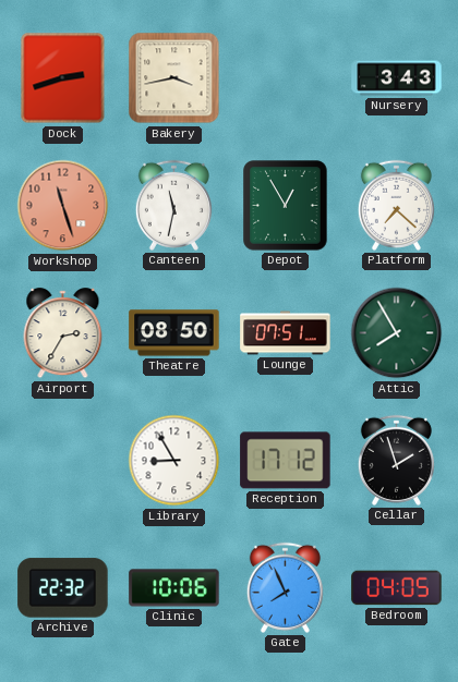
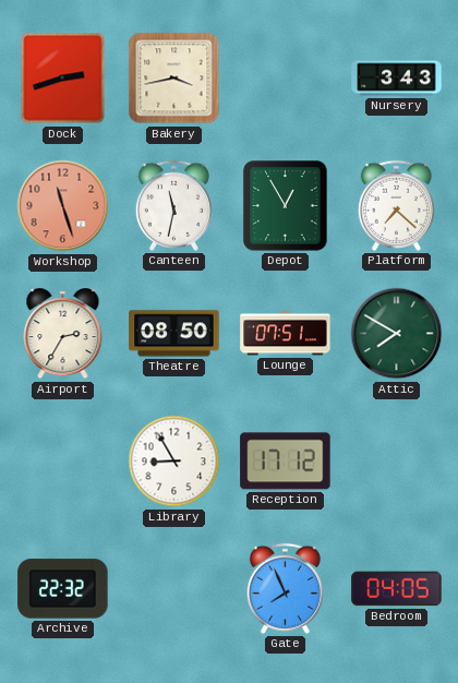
Attic: 7:55 -> 7:50 (397, 334)
Cellar: 1:57 -> none (396, 460)
Clinic: 10:06 -> none (174, 588)
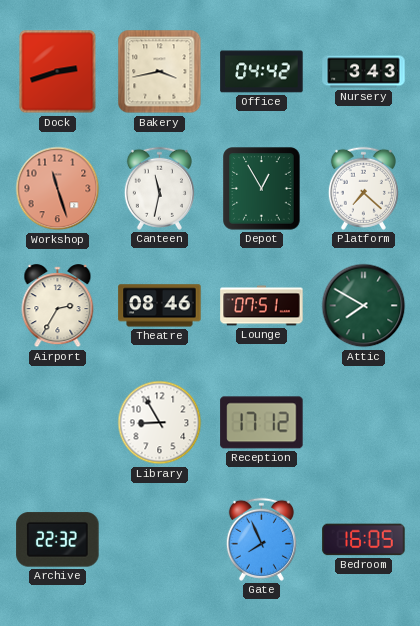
Office: none -> 04:42 (262, 72)
Theatre: 08:50 -> 08:46 (160, 306)
Bedroom: 04:05 -> 16:05 (364, 540)
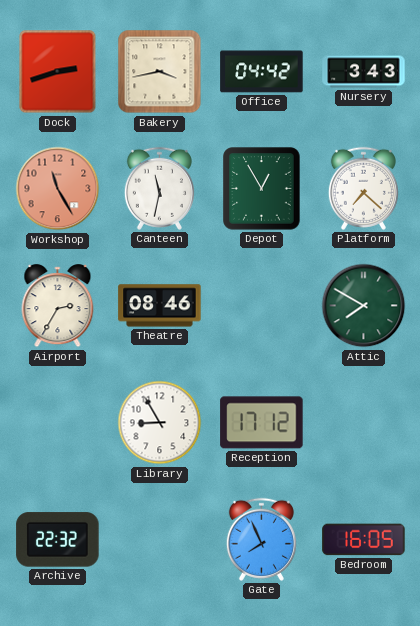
Workshop: 11:27 -> 11:25 (58, 189)
Lounge: 07:51 -> none (262, 306)
